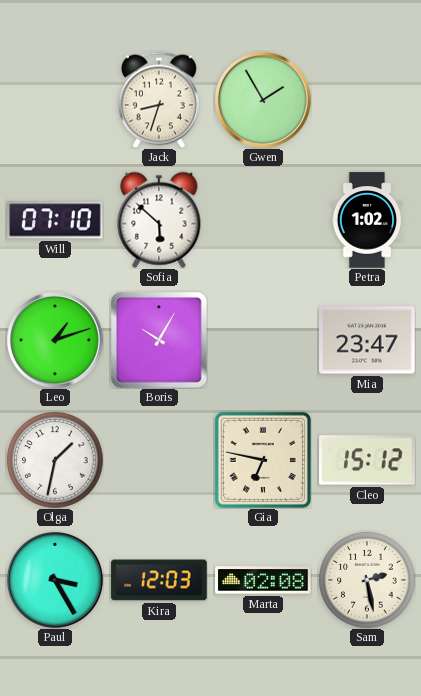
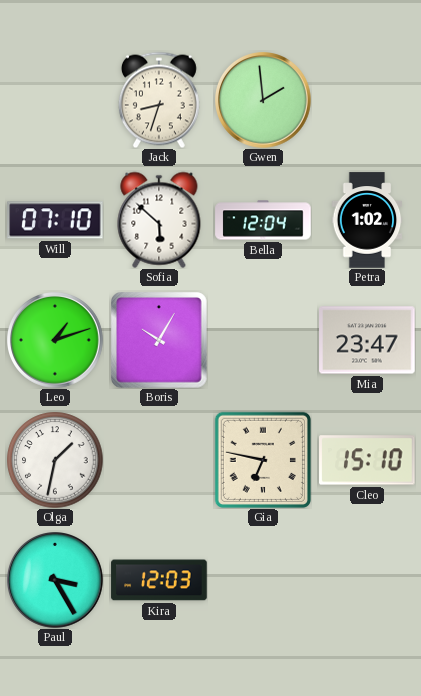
Gwen: 1:55 -> 1:59 (264, 101)
Bella: none -> 12:04 (263, 220)
Cleo: 15:12 -> 15:10 (367, 460)
Marta: 02:08 -> none (263, 580)
Sam: 2:28 -> none (367, 580)
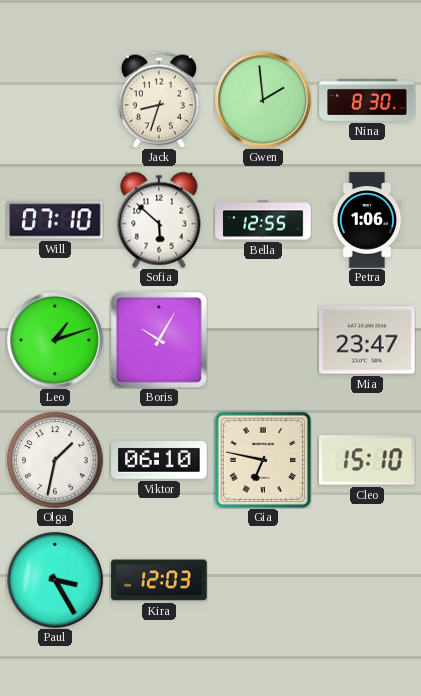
Nina: none -> 8:30 (367, 100)
Bella: 12:04 -> 12:55 (263, 220)
Petra: 1:02 -> 1:06 (367, 220)
Viktor: none -> 06:10 (159, 461)
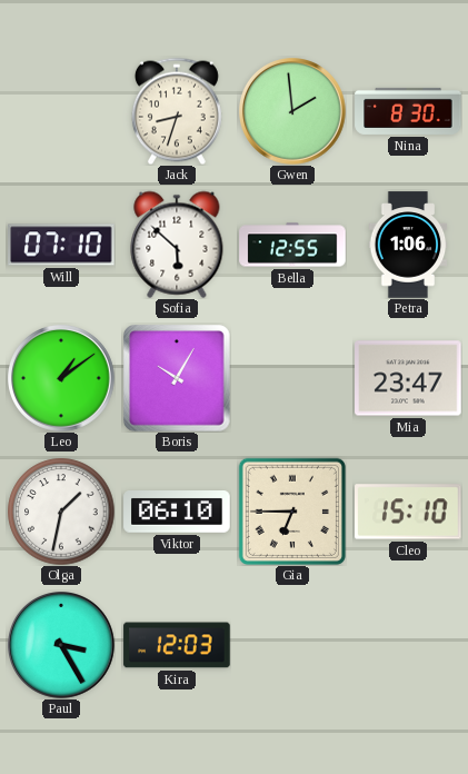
Leo: 1:12 -> 1:09 (62, 379)
Gia: 6:47 -> 6:45 (292, 512)
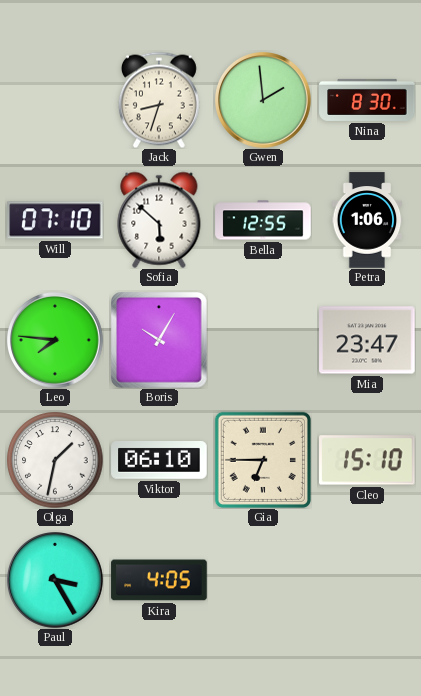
Leo: 1:09 -> 7:46 (56, 341)
Kira: 12:03 -> 4:05 (159, 580)
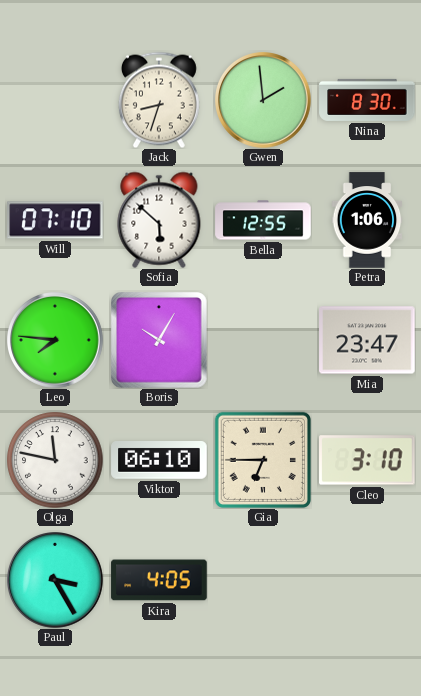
Olga: 1:32 -> 11:47 (55, 460)
Cleo: 15:10 -> 3:10 (367, 460)
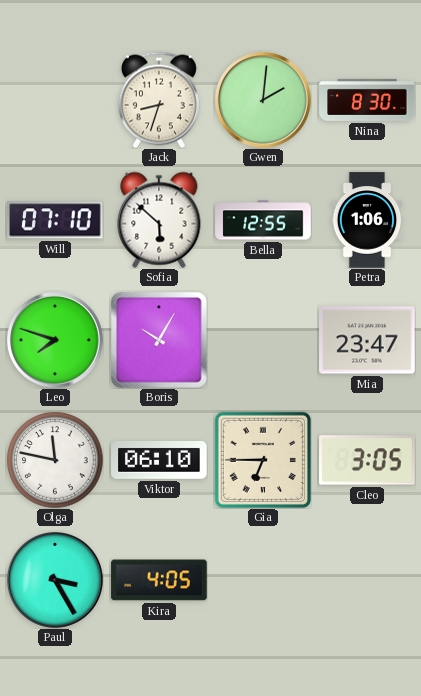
Gwen: 1:59 -> 2:01 (264, 101)
Leo: 7:46 -> 7:48 (56, 341)
Cleo: 3:10 -> 3:05 (367, 460)
